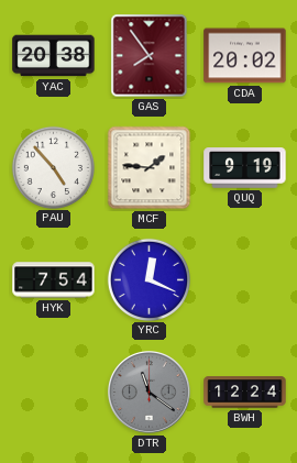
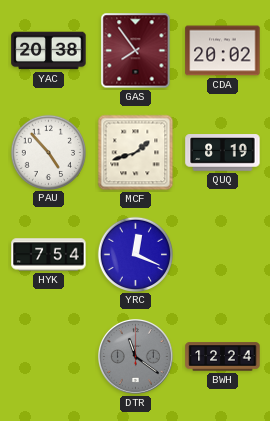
MCF: 1:46 -> 1:42 (136, 153)
QUQ: 9:19 -> 8:19 (223, 153)
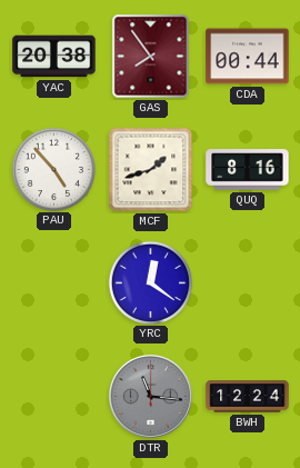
CDA: 20:02 -> 00:44 (248, 57)
QUQ: 8:19 -> 8:16 (248, 170)
HYK: 7:54 -> none (49, 255)
YRC: 12:19 -> 12:21 (150, 282)
DTR: 11:21 -> 11:16 (151, 397)
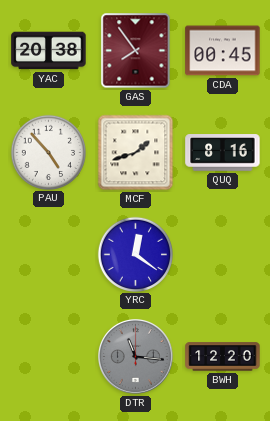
CDA: 00:44 -> 00:45 (223, 51)
BWH: 12:24 -> 12:20 (223, 357)
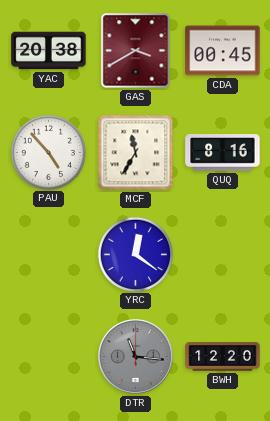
GAS: 7:54 -> 3:40 (136, 51)
MCF: 1:42 -> 11:35 (136, 153)
